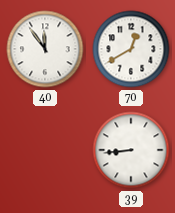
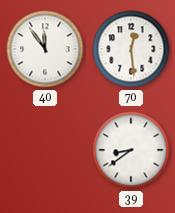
70: 12:40 -> 12:29 (131, 49)
39: 8:44 -> 8:39 (131, 150)
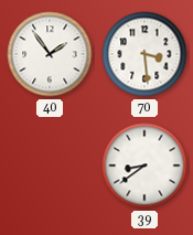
40: 11:54 -> 1:54 (50, 54)
70: 12:29 -> 3:29 (144, 54)
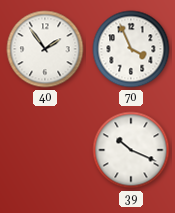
70: 3:29 -> 3:56 (131, 49)
39: 8:39 -> 10:19 (131, 150)
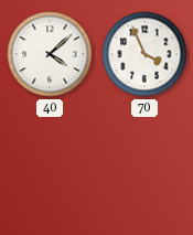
40: 1:54 -> 4:08 (50, 54)
39: 10:19 -> none (131, 150)
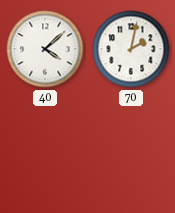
70: 3:56 -> 2:02 (131, 49)
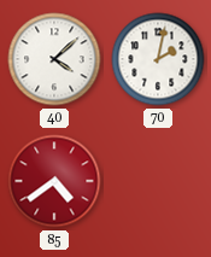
85: none -> 4:39 (54, 181)
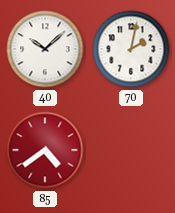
40: 4:08 -> 10:08 (45, 49)
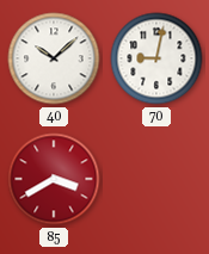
70: 2:02 -> 9:02 (156, 58)
85: 4:39 -> 3:40 (54, 179)
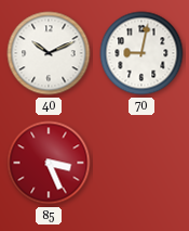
40: 10:08 -> 10:11 (49, 53)
85: 3:40 -> 3:26 (49, 163)
